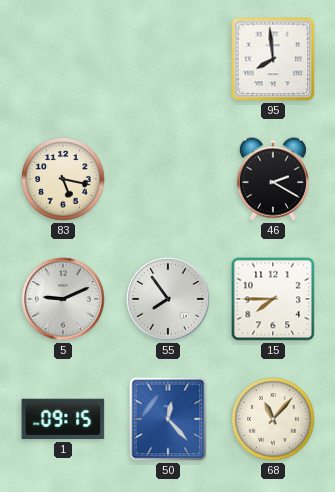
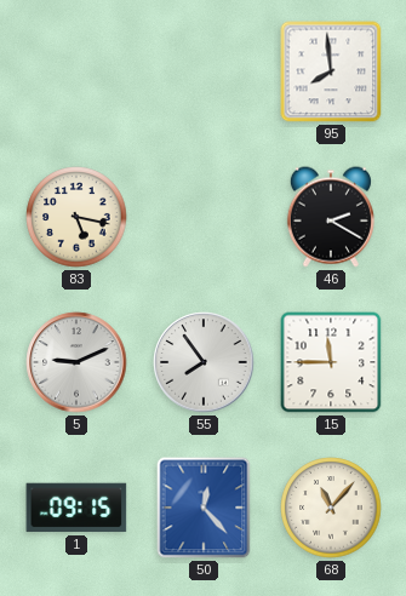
15: 7:45 -> 11:45 (331, 362)
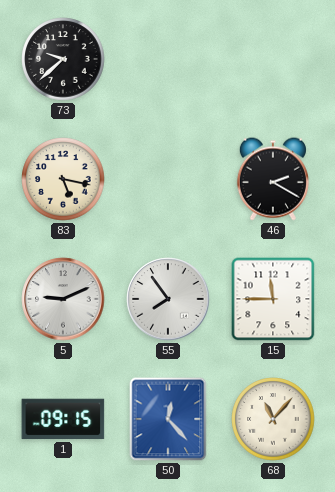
73: none -> 9:38 (63, 59)
95: 7:59 -> none (331, 71)
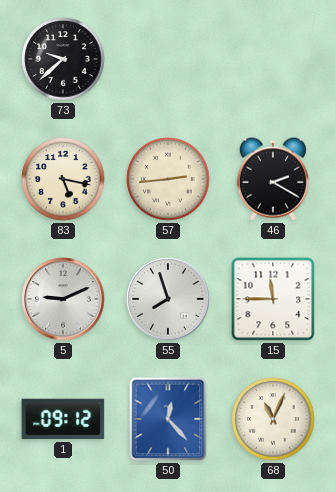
57: none -> 2:44 (168, 179)
55: 7:54 -> 7:57 (168, 299)
1: 09:15 -> 09:12 (63, 419)
68: 11:07 -> 11:04 (273, 419)
